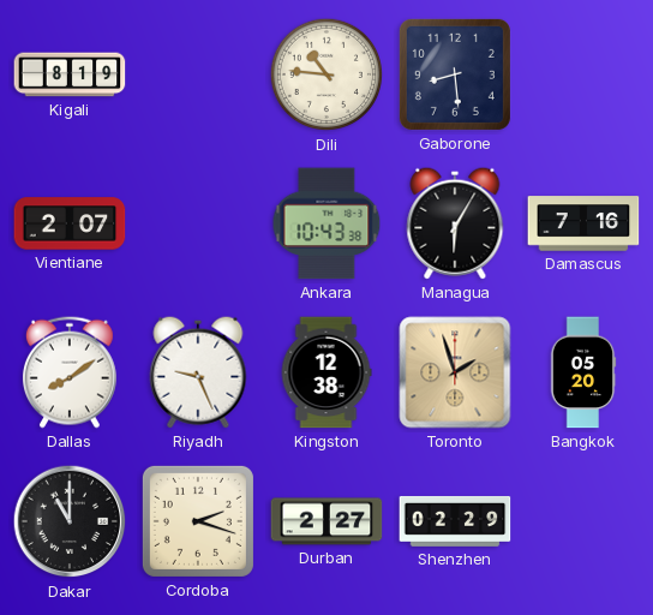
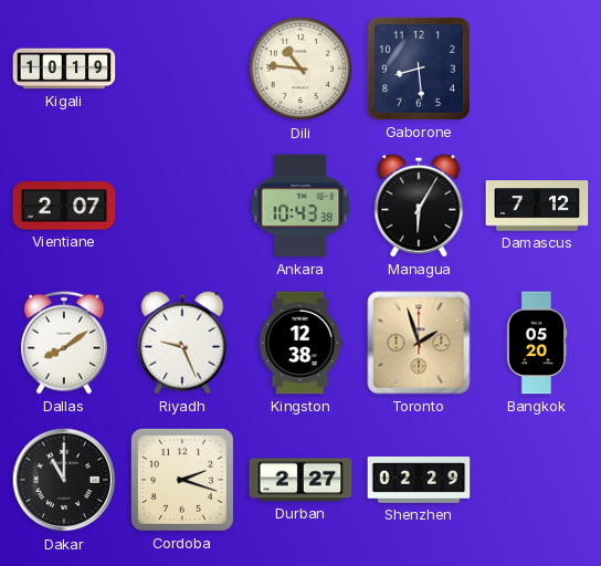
Kigali: 8:19 -> 10:19 (64, 69)
Damascus: 7:16 -> 7:12 (537, 206)
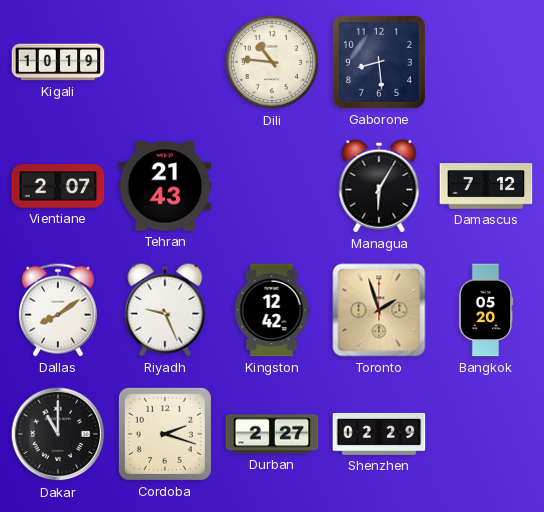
Tehran: none -> 21:43 (165, 186)
Ankara: 10:43 -> none (300, 206)
Kingston: 12:38 -> 12:42 (272, 310)
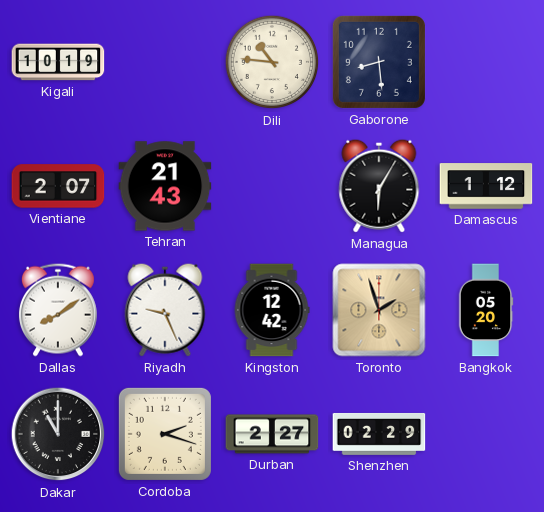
Damascus: 7:12 -> 1:12 (486, 186)
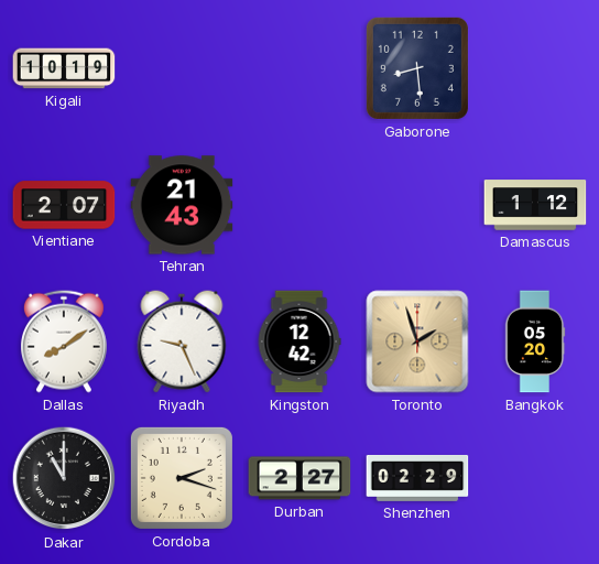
Dili: 10:46 -> none (272, 62)
Managua: 6:05 -> none (379, 186)
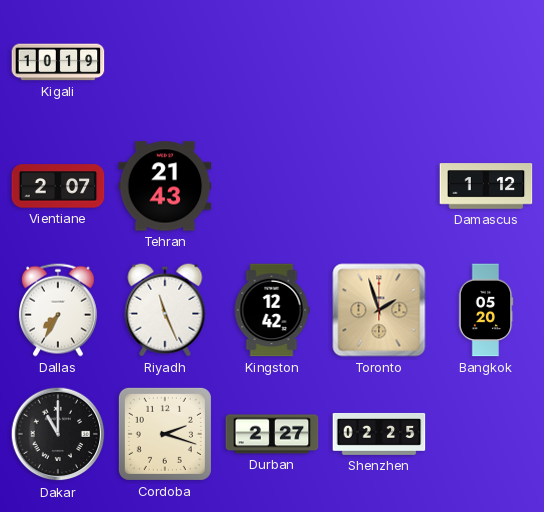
Gaborone: 8:29 -> none (417, 68)
Dallas: 8:09 -> 7:35 (58, 310)
Riyadh: 9:26 -> 11:26 (165, 310)
Shenzhen: 02:29 -> 02:25 (379, 434)
